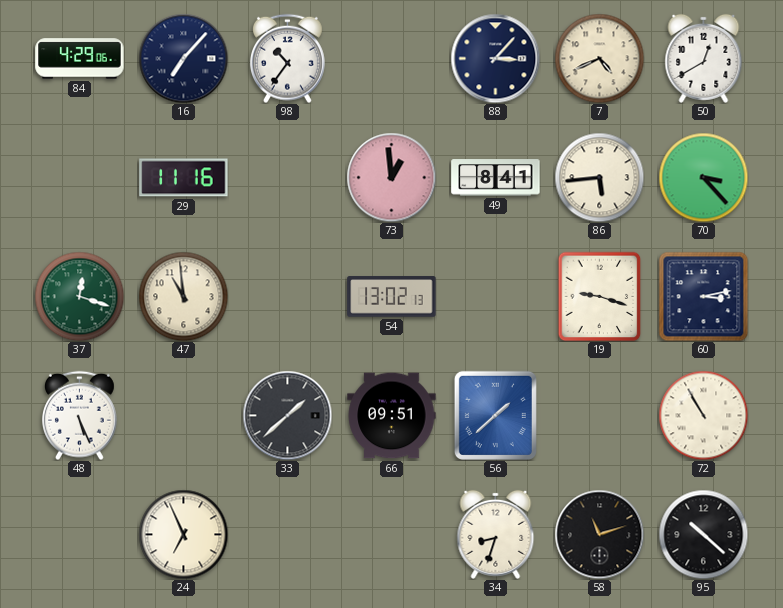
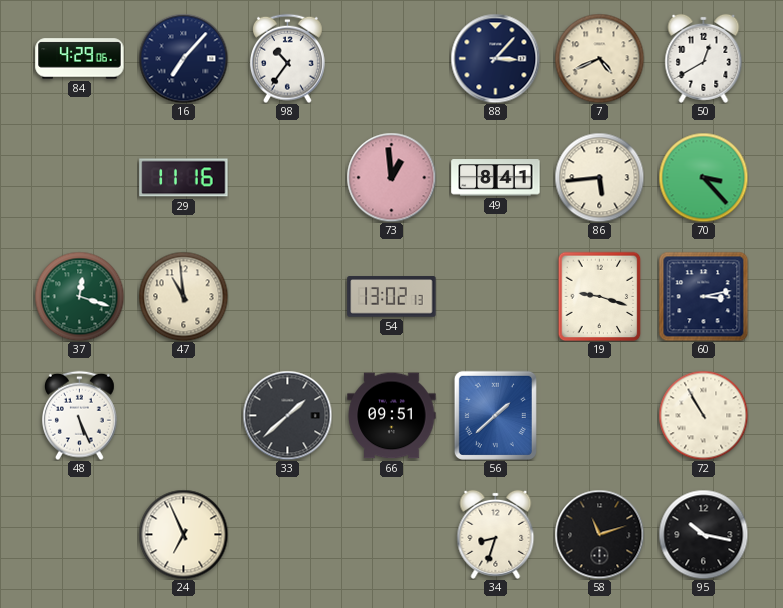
95: 10:22 -> 10:17 (703, 534)
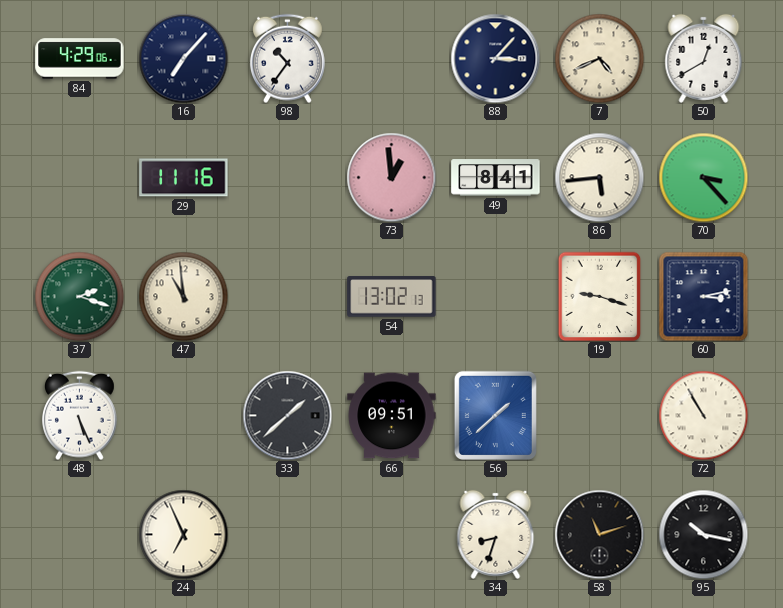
37: 12:18 -> 2:18 (79, 296)
